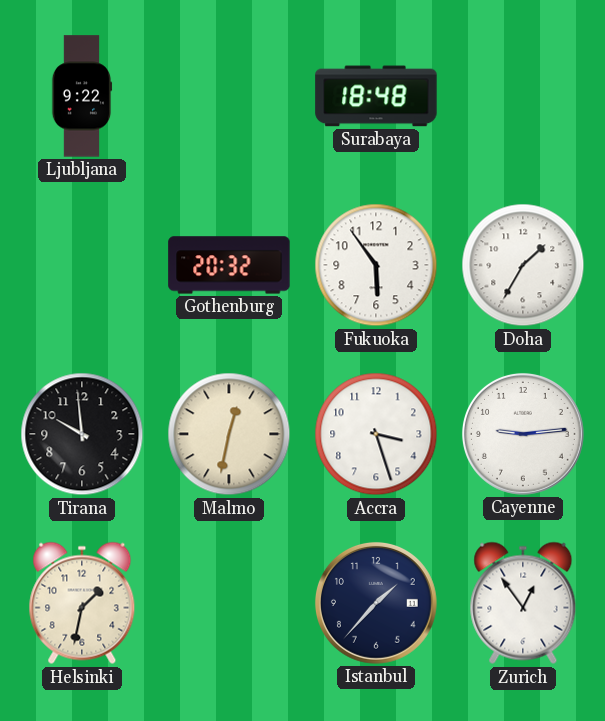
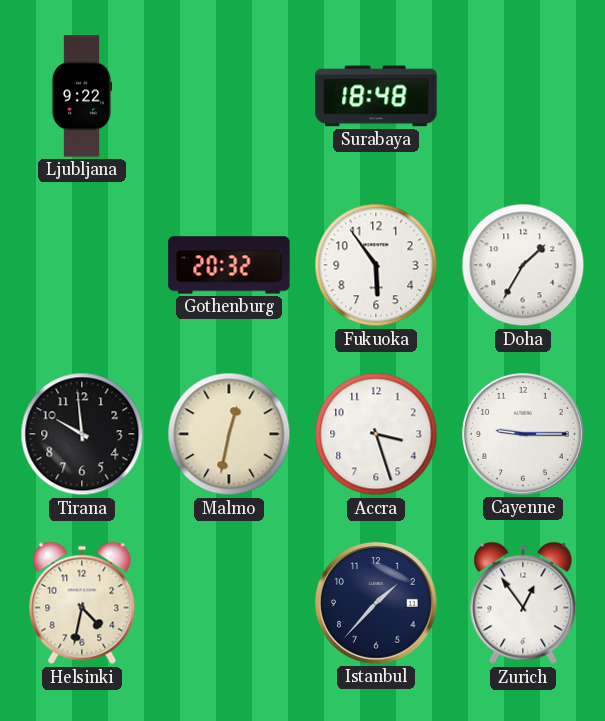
Cayenne: 9:14 -> 9:15 (523, 434)
Helsinki: 1:32 -> 4:32 (82, 603)
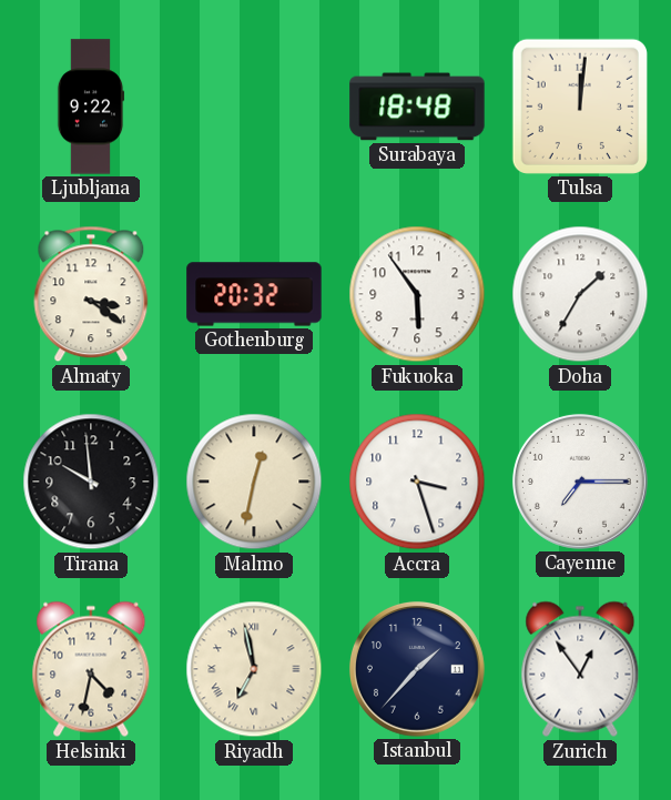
Tulsa: none -> 12:01 (580, 107)
Almaty: none -> 3:21 (91, 294)
Cayenne: 9:15 -> 7:15 (580, 482)
Riyadh: none -> 6:58 (254, 669)
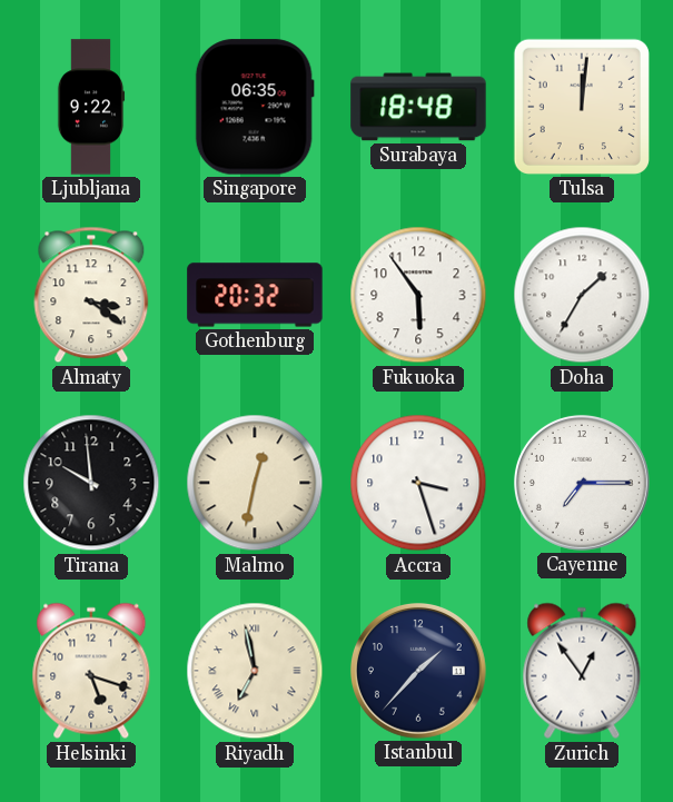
Singapore: none -> 06:35 (255, 107)
Helsinki: 4:32 -> 5:18 (91, 671)
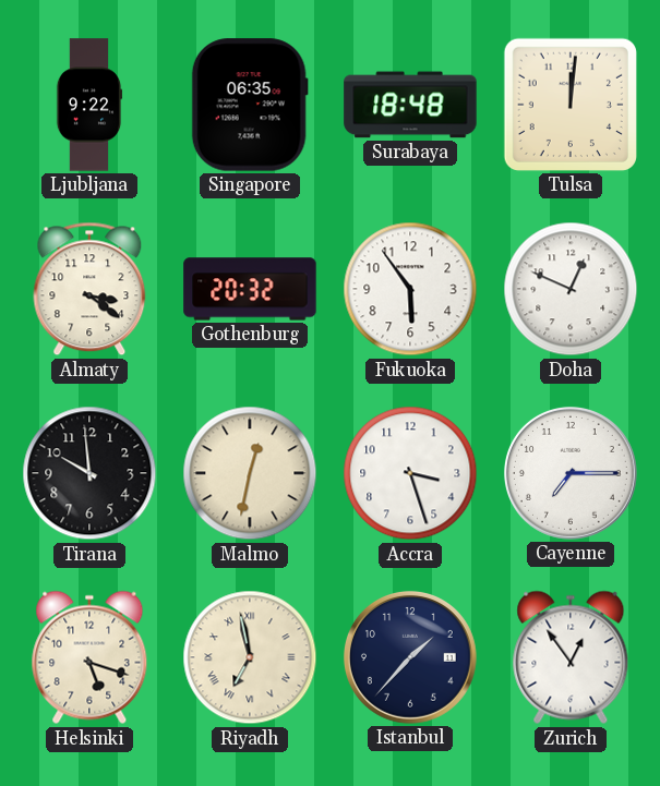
Doha: 1:35 -> 12:49 (571, 289)
